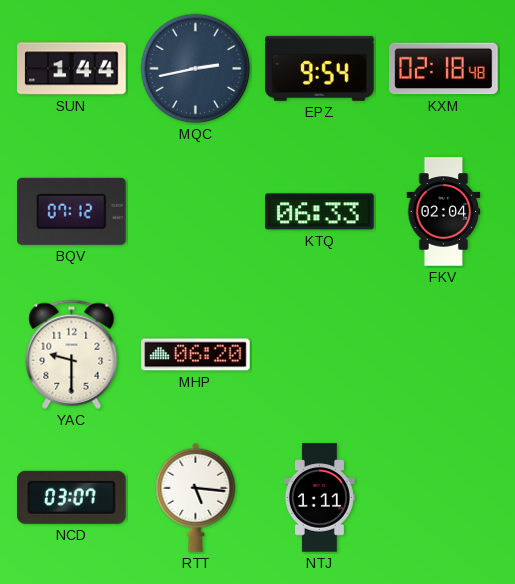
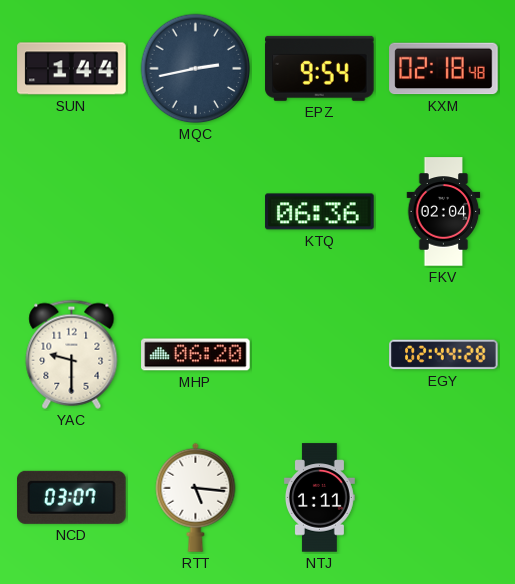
BQV: 07:12 -> none (72, 211)
KTQ: 06:33 -> 06:36 (320, 212)
EGY: none -> 02:44 (444, 355)
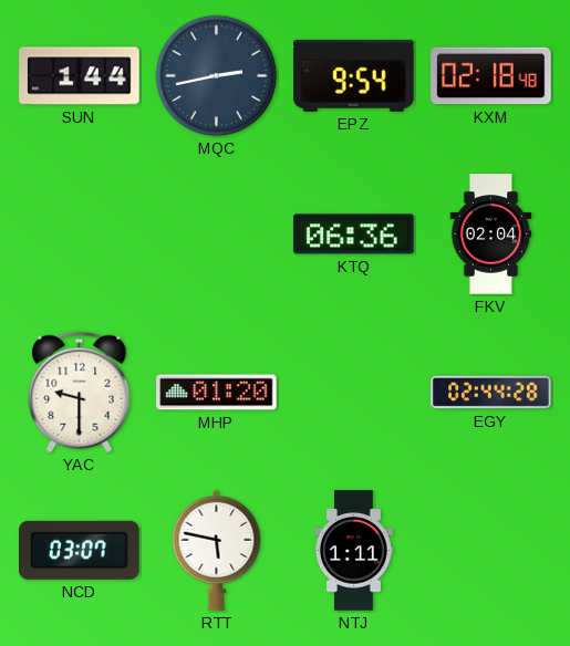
MHP: 06:20 -> 01:20 (217, 393)
RTT: 5:16 -> 5:47 (217, 550)
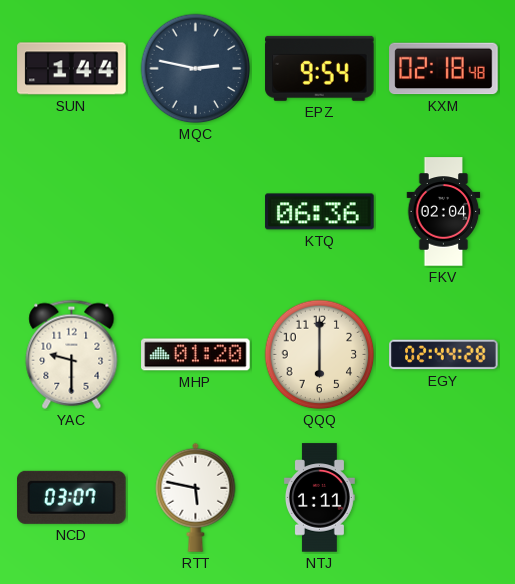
MQC: 2:43 -> 2:47 (196, 69)
QQQ: none -> 6:00 (320, 355)
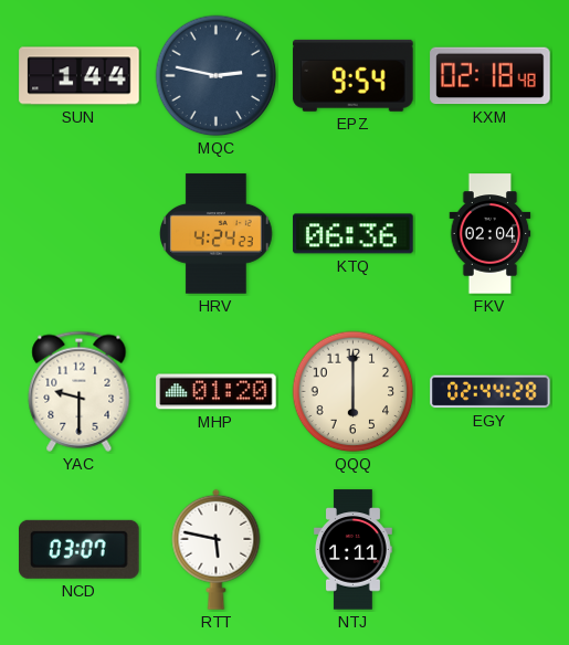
HRV: none -> 4:24 (217, 234)
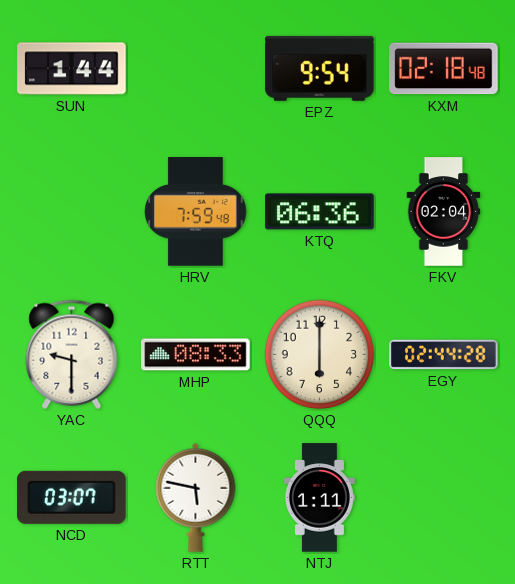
MQC: 2:47 -> none (217, 76)
HRV: 4:24 -> 7:59 (196, 212)
MHP: 01:20 -> 08:33 (196, 355)
